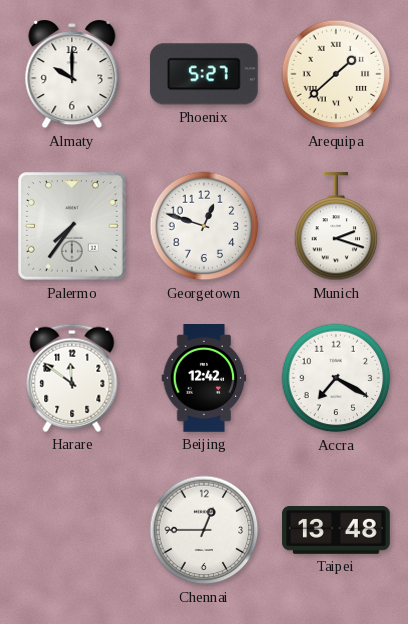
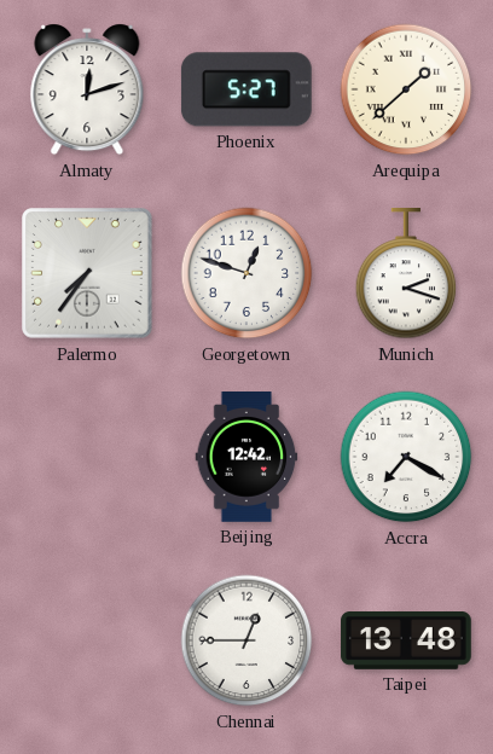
Almaty: 10:00 -> 12:12 (87, 89)
Harare: 11:51 -> none (72, 378)
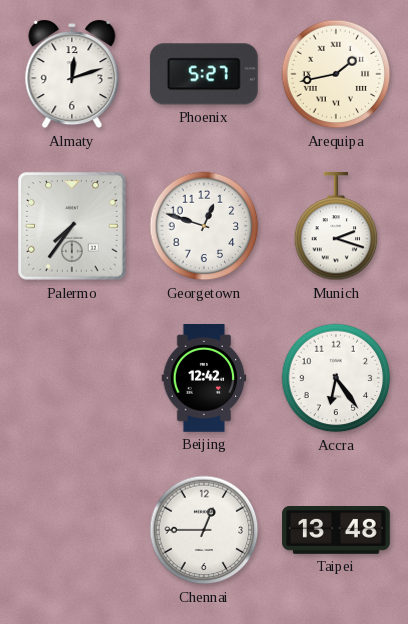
Arequipa: 1:38 -> 1:43 (336, 74)
Accra: 7:20 -> 6:24 (336, 378)
